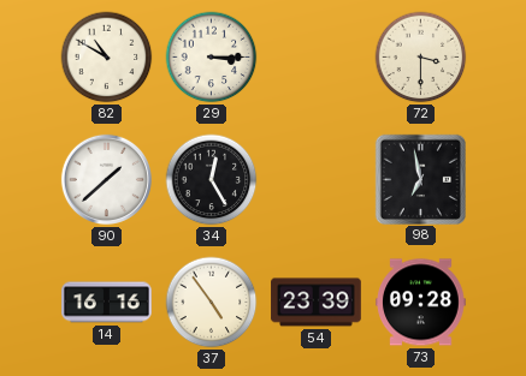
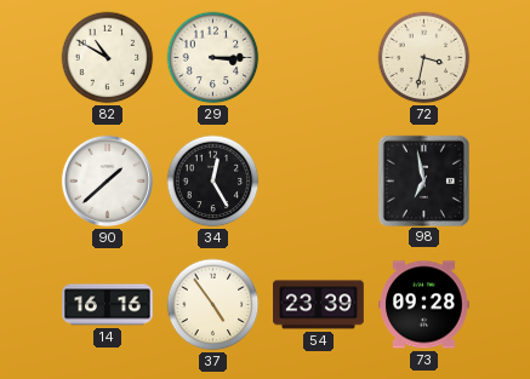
72: 3:30 -> 3:32 (424, 58)
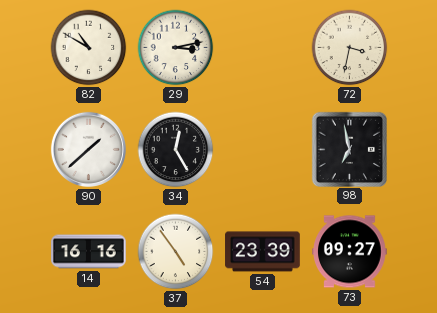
29: 3:15 -> 3:13 (176, 48)
73: 09:28 -> 09:27 (350, 252)
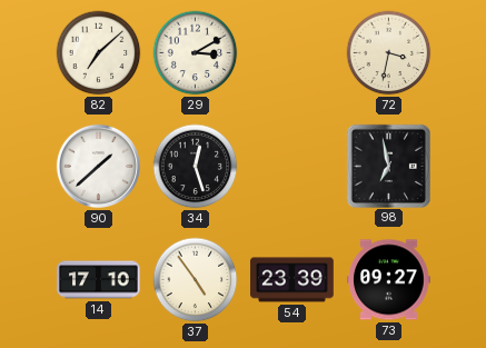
82: 10:50 -> 7:08 (99, 53)
29: 3:13 -> 3:10 (196, 53)
34: 12:25 -> 12:27 (196, 167)
14: 16:16 -> 17:10 (99, 280)
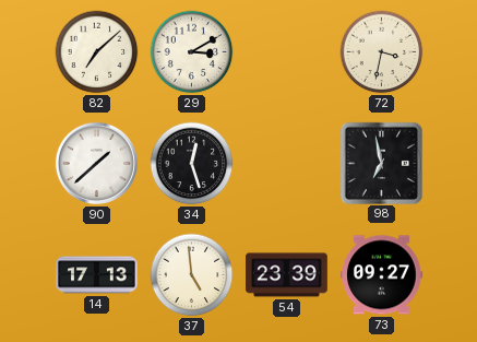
14: 17:10 -> 17:13 (97, 275)
37: 4:54 -> 4:59 (192, 275)
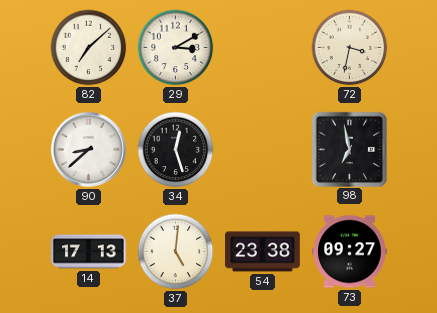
90: 1:38 -> 8:38 (88, 149)
37: 4:59 -> 5:01 (176, 252)
54: 23:39 -> 23:38 (263, 252)
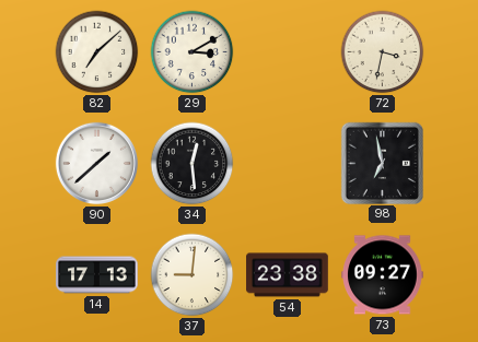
90: 8:38 -> 1:38 (96, 163)
34: 12:27 -> 12:29 (193, 164)
37: 5:01 -> 9:01 (193, 275)
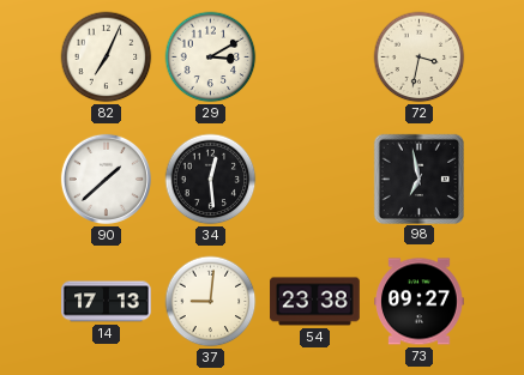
82: 7:08 -> 7:04 (107, 58)
